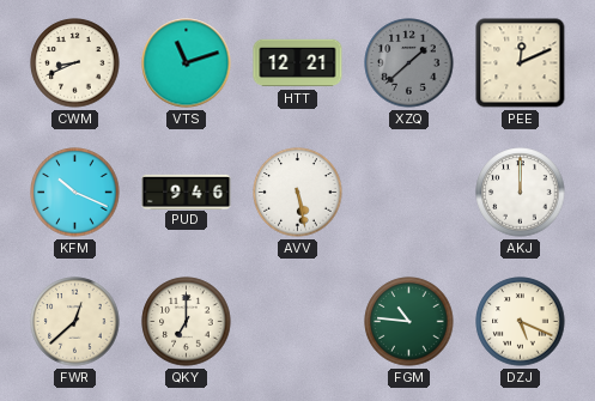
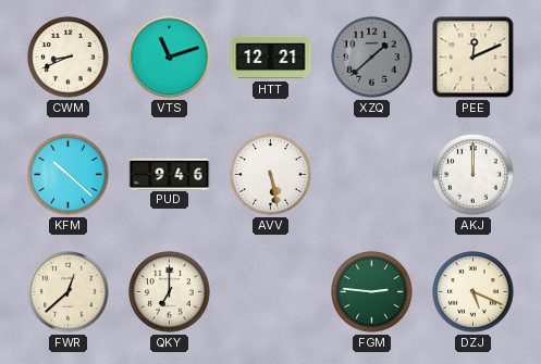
KFM: 10:19 -> 10:22 (69, 175)
FGM: 10:46 -> 2:46 (372, 292)
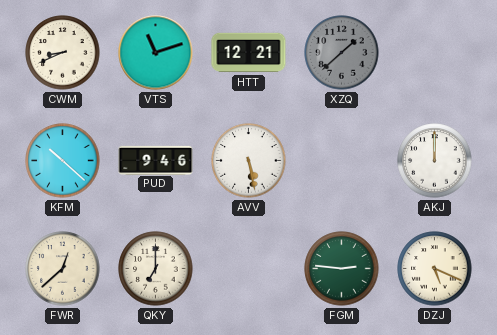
PEE: 12:11 -> none (474, 58)
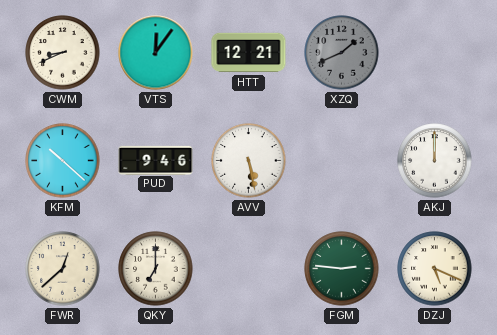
VTS: 11:12 -> 12:06 (156, 53)
XZQ: 1:38 -> 1:41 (342, 53)
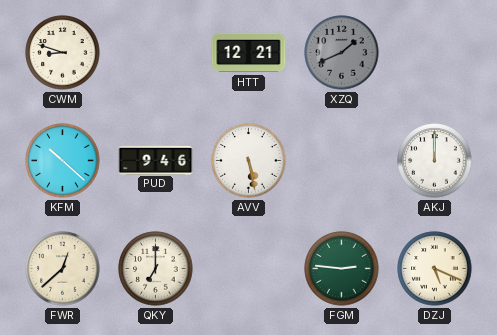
CWM: 8:41 -> 8:48 (63, 53)
VTS: 12:06 -> none (156, 53)
